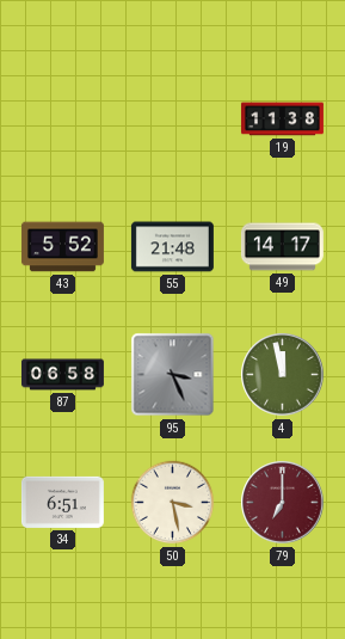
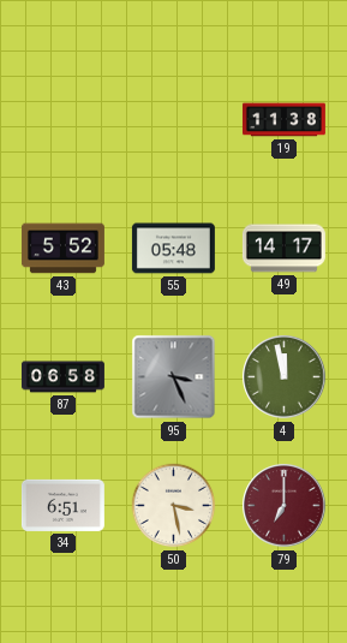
55: 21:48 -> 05:48 (173, 249)
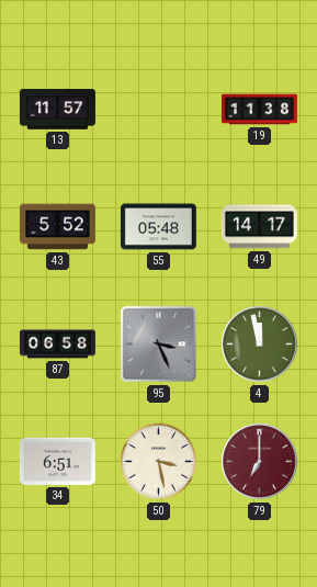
13: none -> 11:57 (57, 110)
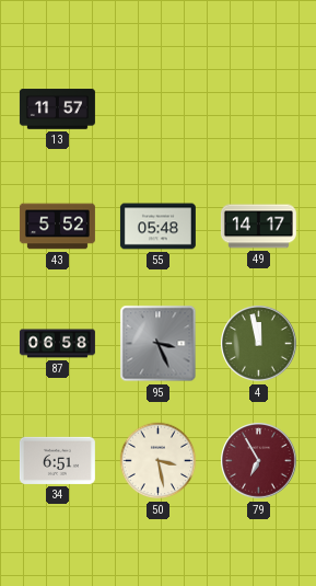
19: 11:38 -> none (259, 110)
79: 7:00 -> 6:55 (259, 461)
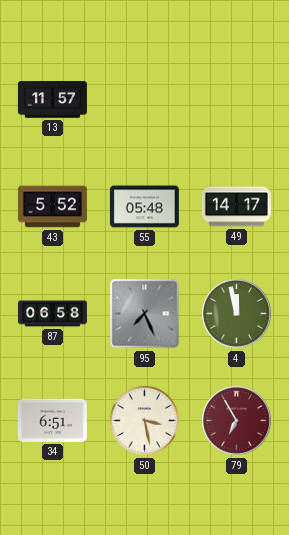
95: 3:26 -> 7:26 (145, 314)
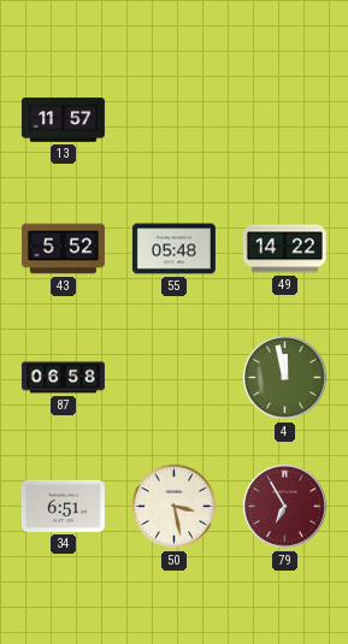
49: 14:17 -> 14:22 (284, 249)
95: 7:26 -> none (145, 314)
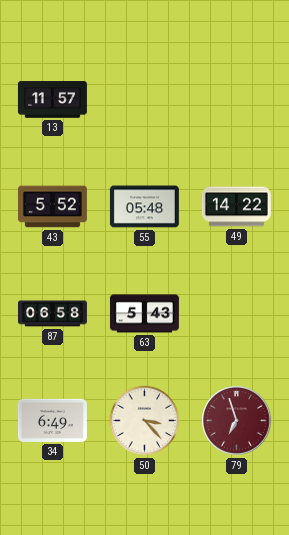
63: none -> 5:43 (144, 314)
4: 11:58 -> none (285, 378)
34: 6:51 -> 6:49 (52, 420)
50: 3:28 -> 3:23 (145, 421)
79: 6:55 -> 6:57 (237, 421)
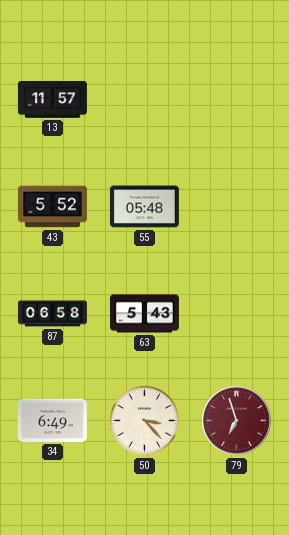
49: 14:22 -> none (236, 207)
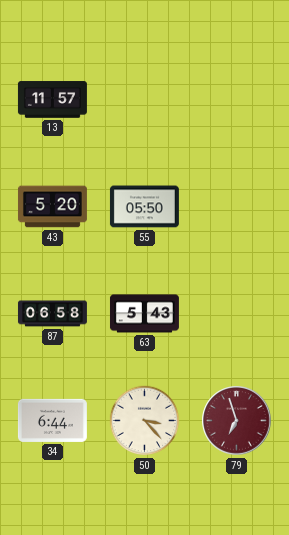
43: 5:52 -> 5:20 (52, 207)
55: 05:48 -> 05:50 (144, 207)
34: 6:49 -> 6:44 (52, 420)
